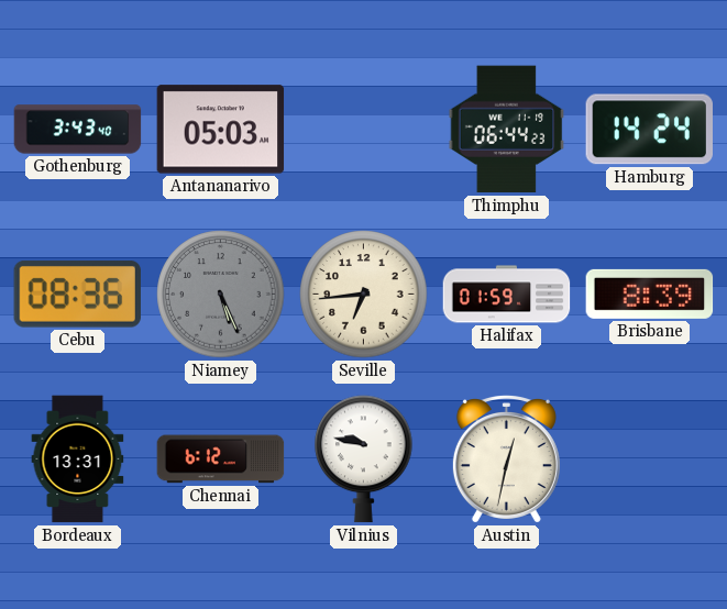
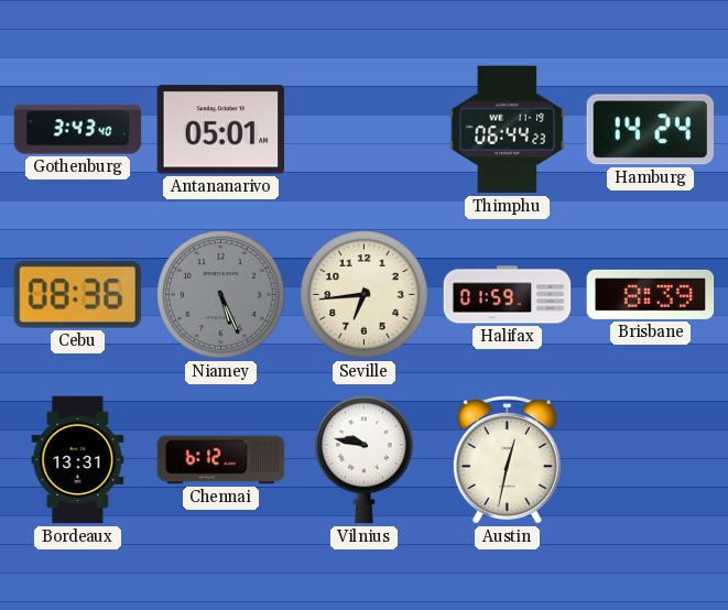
Antananarivo: 05:03 -> 05:01 (221, 130)
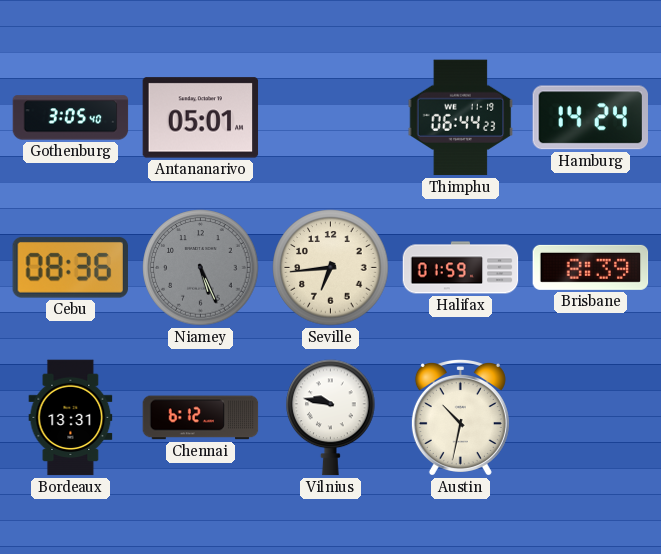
Gothenburg: 3:43 -> 3:05 (71, 118)
Austin: 12:32 -> 10:32 (460, 418)
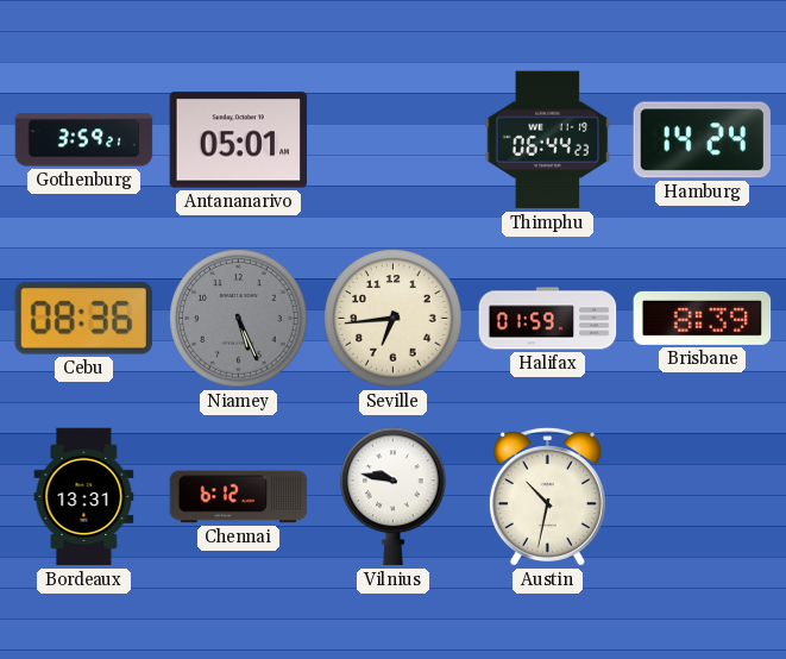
Gothenburg: 3:05 -> 3:59 (84, 140)
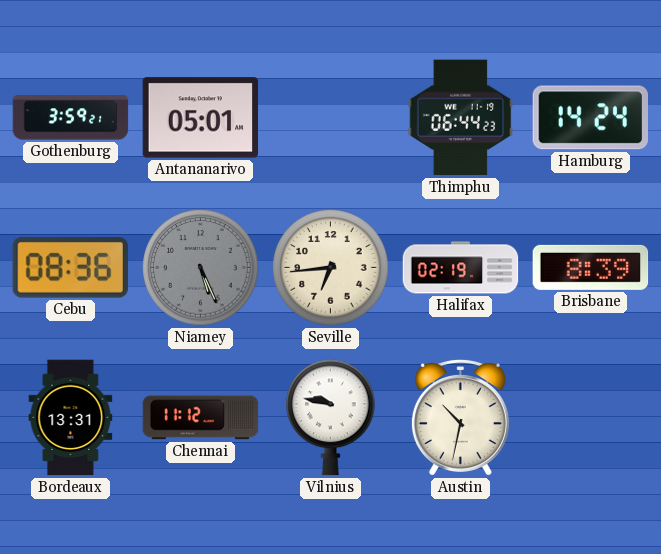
Halifax: 01:59 -> 02:19 (461, 268)
Chennai: 6:12 -> 11:12 (201, 418)
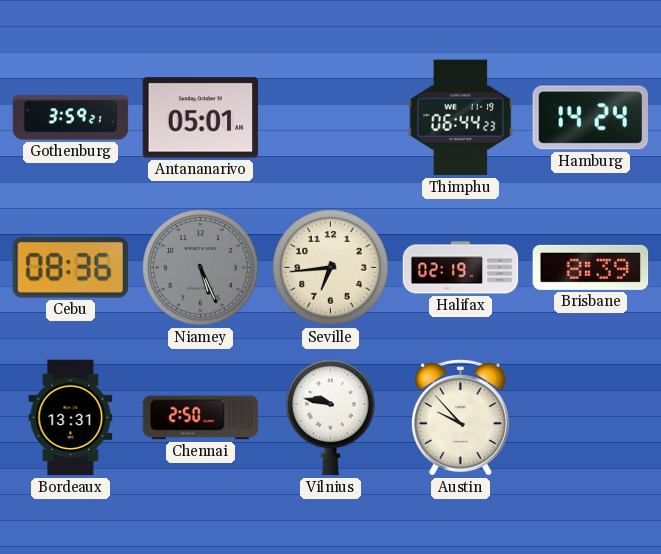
Chennai: 11:12 -> 2:50 (201, 418)
Austin: 10:32 -> 9:53 (460, 418)
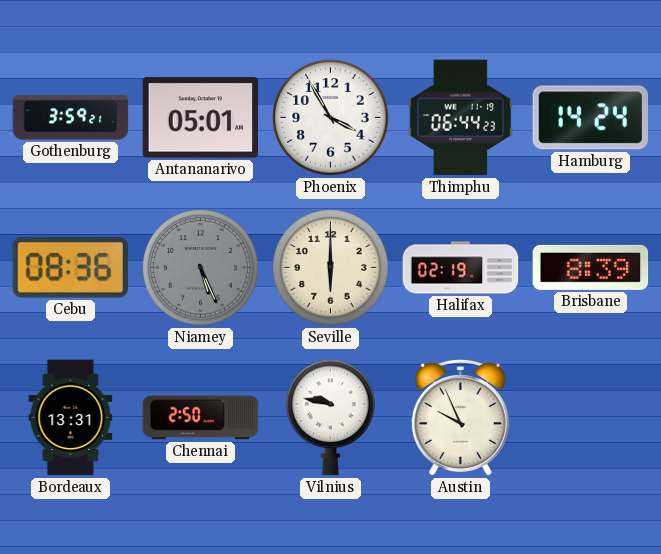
Phoenix: none -> 3:55 (331, 118)
Seville: 6:44 -> 6:00 (331, 268)
Austin: 9:53 -> 9:56 (460, 418)
